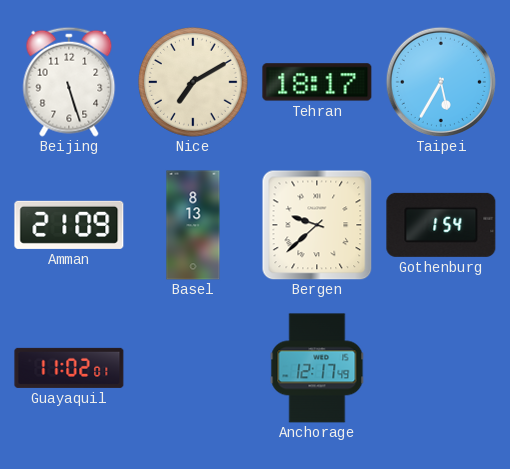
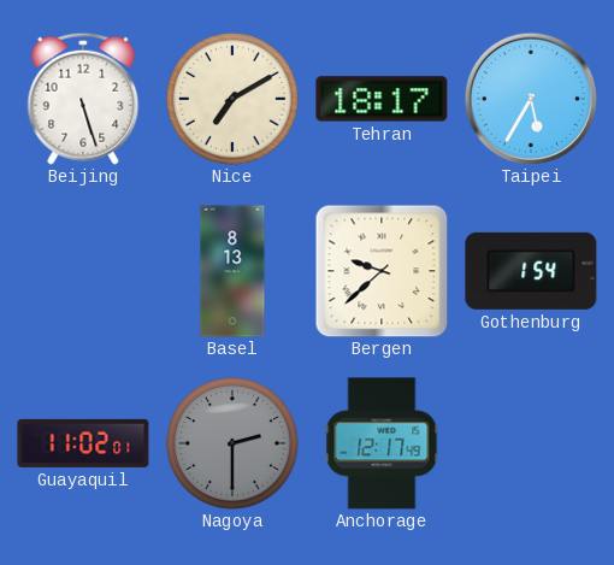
Amman: 21:09 -> none (69, 225)
Nagoya: none -> 2:30 (234, 445)
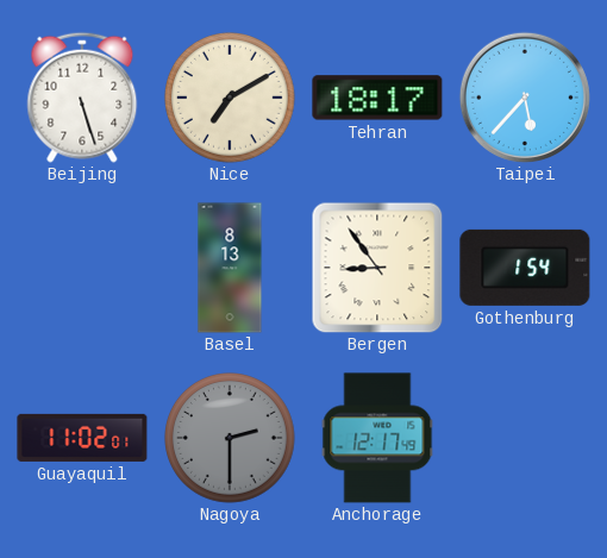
Taipei: 5:35 -> 5:37 (525, 98)
Bergen: 9:38 -> 8:54 (377, 268)
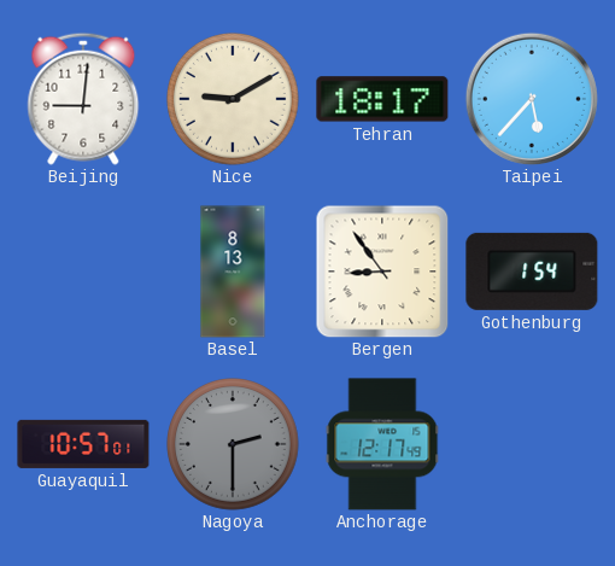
Beijing: 5:27 -> 9:01 (83, 99)
Nice: 7:10 -> 9:10 (234, 100)
Guayaquil: 11:02 -> 10:57 (83, 444)
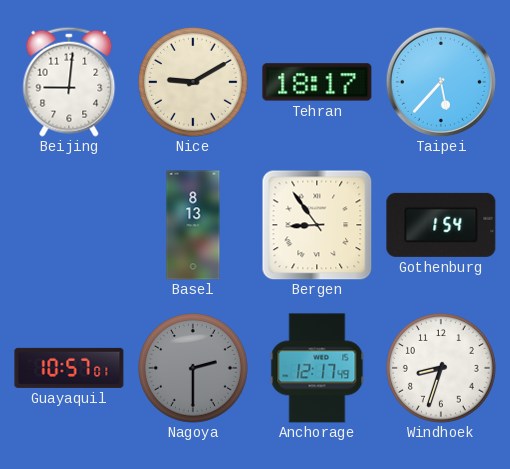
Windhoek: none -> 8:33 (442, 369)
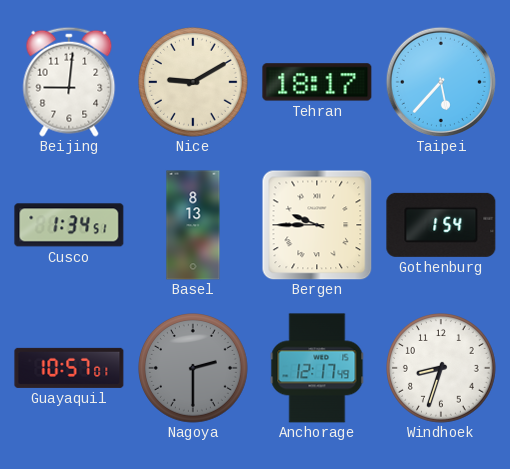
Cusco: none -> 1:34 (69, 225)
Bergen: 8:54 -> 9:45 (317, 225)
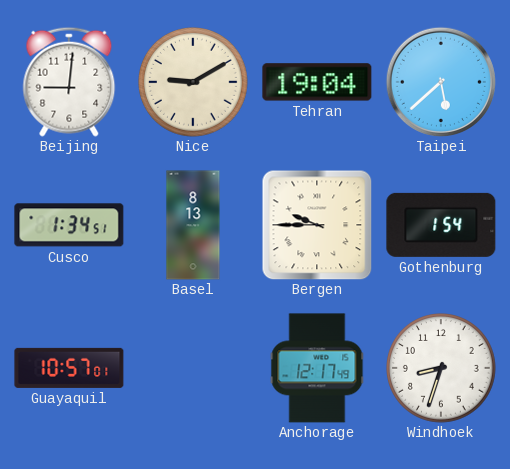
Tehran: 18:17 -> 19:04 (317, 82)
Taipei: 5:37 -> 5:38 (441, 82)
Nagoya: 2:30 -> none (194, 369)
